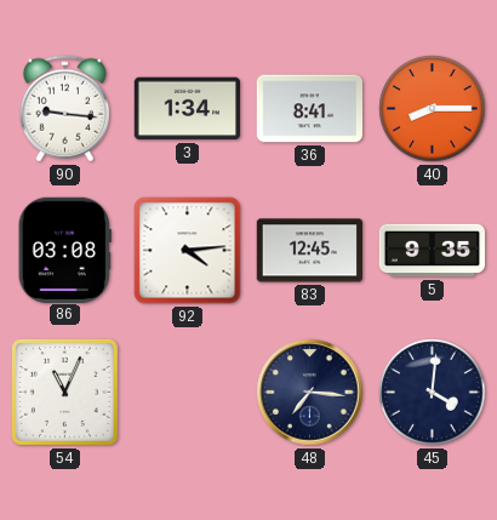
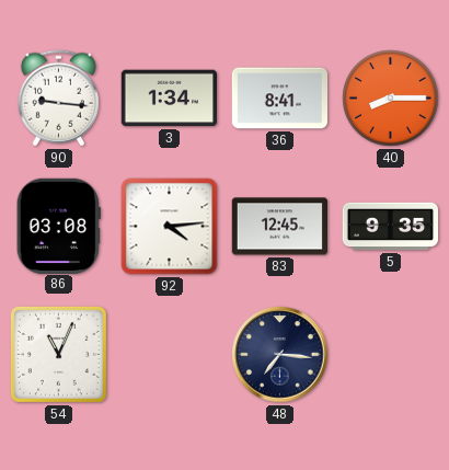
45: 4:01 -> none (433, 393)
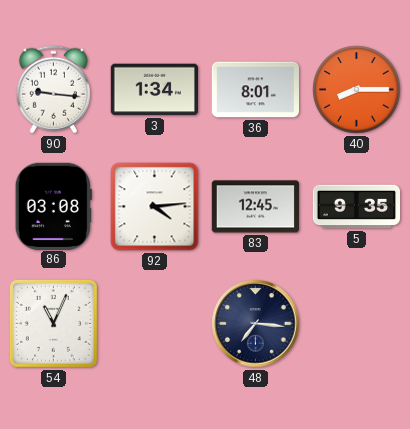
36: 8:41 -> 8:01 (255, 90)
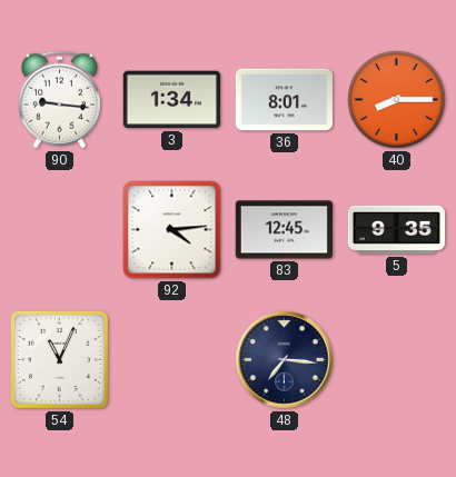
86: 03:08 -> none (53, 206)
